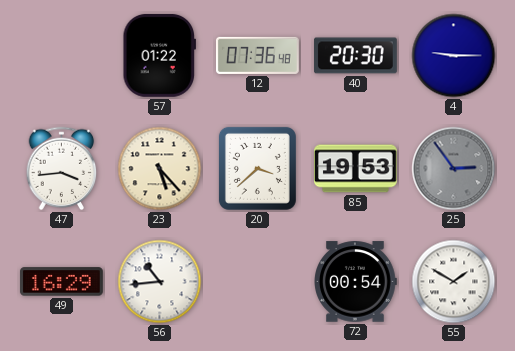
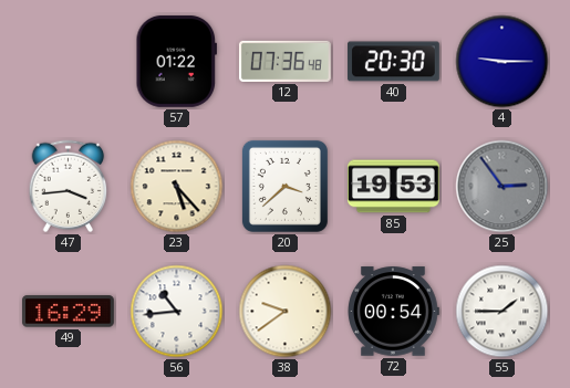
38: none -> 9:39 (286, 312)
55: 1:50 -> 1:45 (502, 312)
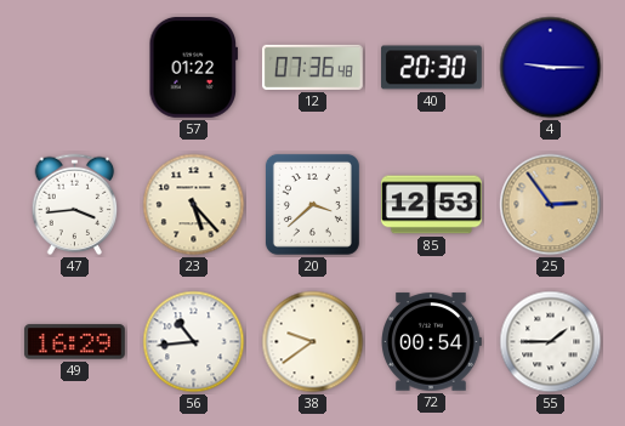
85: 19:53 -> 12:53 (432, 205)
25 dial: grey -> champagne (551, 205)
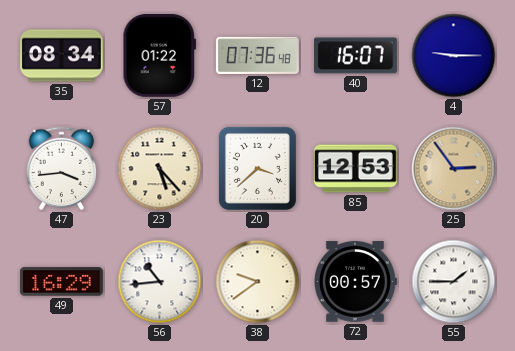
35: none -> 08:34 (62, 56)
40: 20:30 -> 16:07 (356, 56)
72: 00:54 -> 00:57 (355, 282)
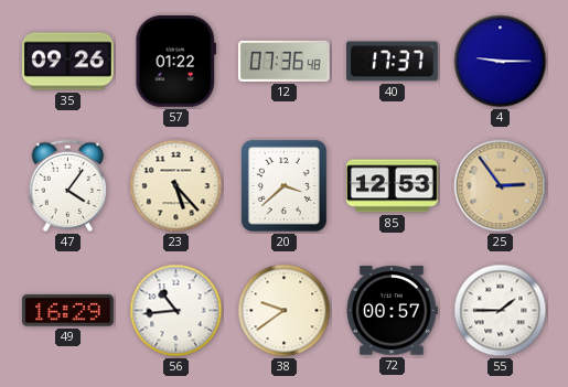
35: 08:34 -> 09:26 (68, 62)
40: 16:07 -> 17:37 (393, 62)
47: 3:44 -> 4:06 (68, 186)
